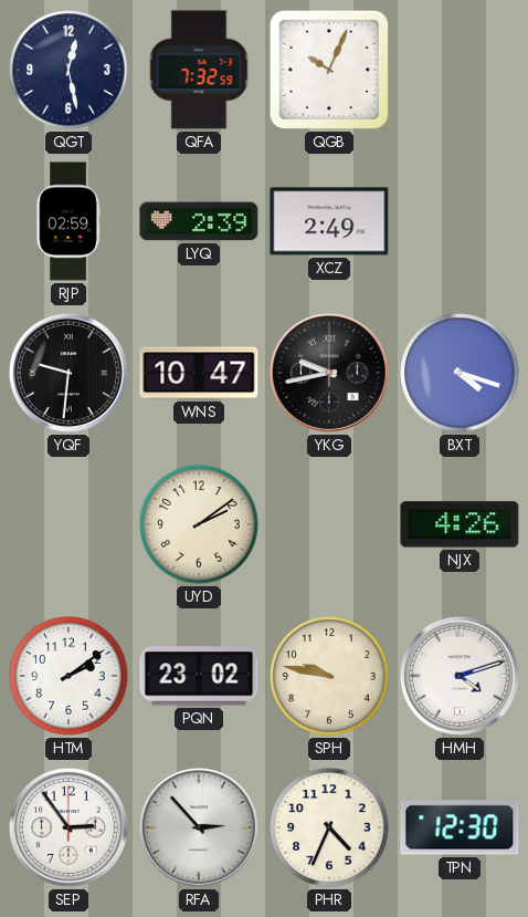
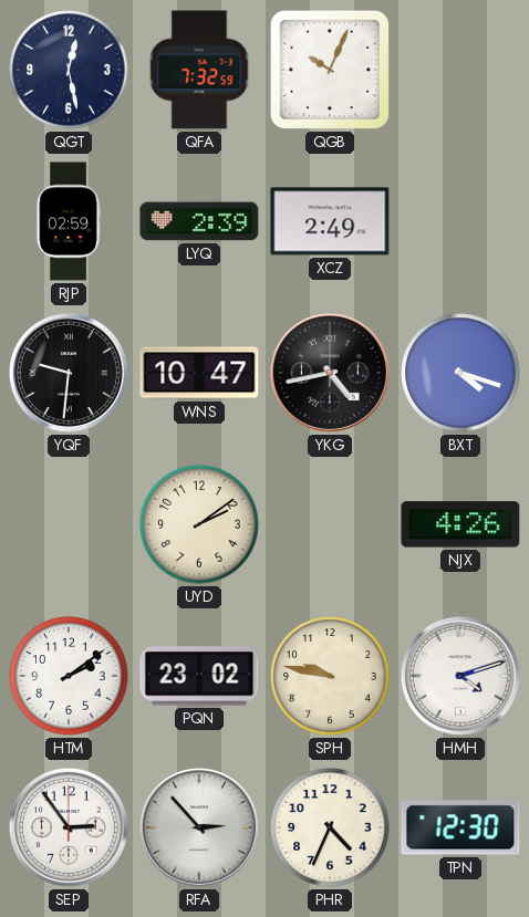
YKG: 9:43 -> 4:43 (330, 373)
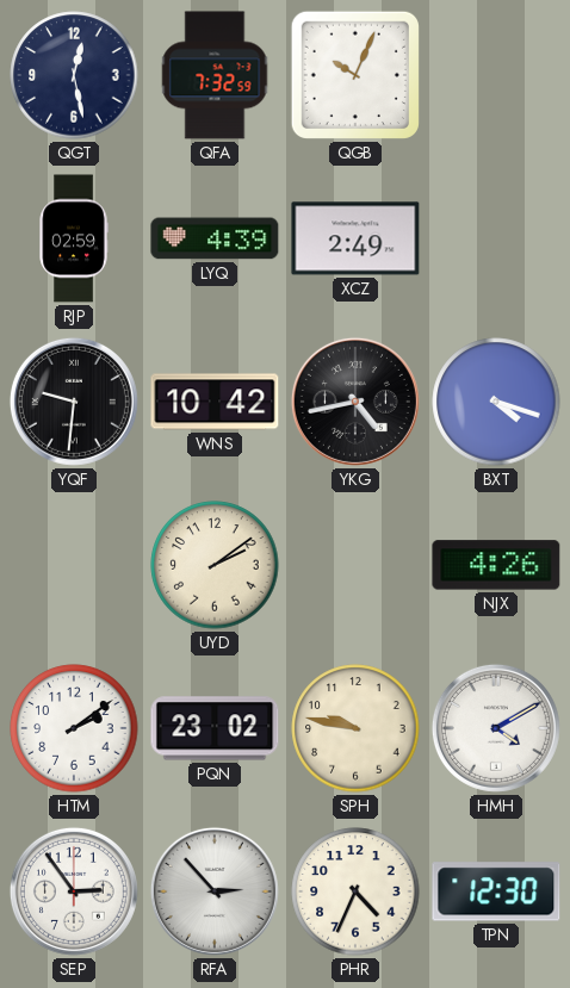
LYQ: 2:39 -> 4:39 (215, 238)
WNS: 10:47 -> 10:42 (215, 402)
HMH: 4:12 -> 4:10 (496, 728)
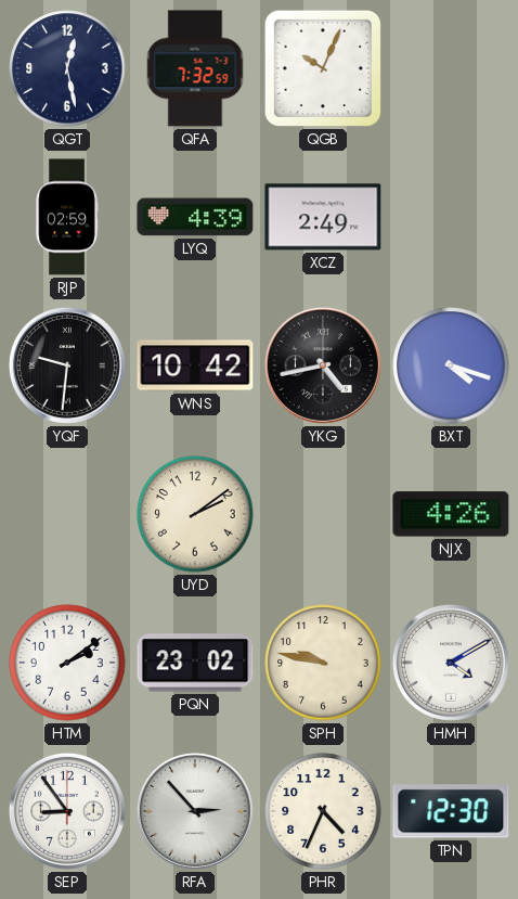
SEP: 2:54 -> 8:54 (67, 811)
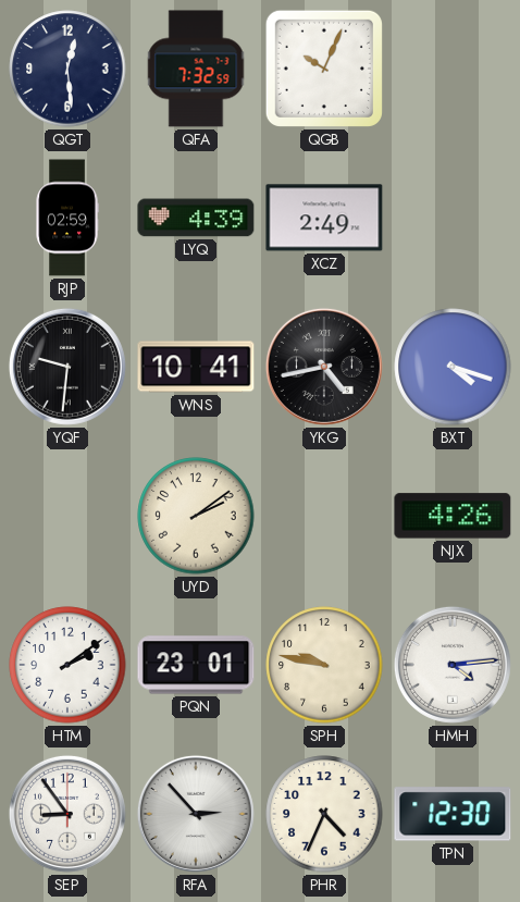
QGT: 12:28 -> 12:29 (67, 69)
WNS: 10:42 -> 10:41 (196, 367)
PQN: 23:02 -> 23:01 (196, 665)
HMH: 4:10 -> 4:14 (453, 665)
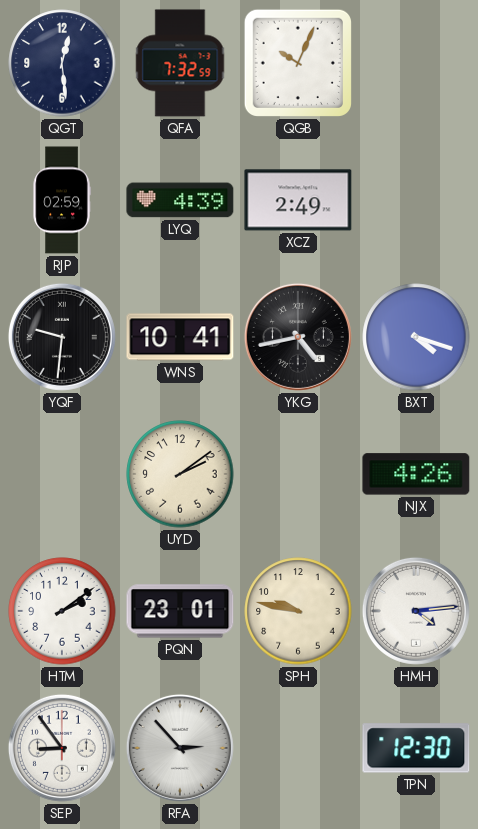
PHR: 4:34 -> none (324, 814)
